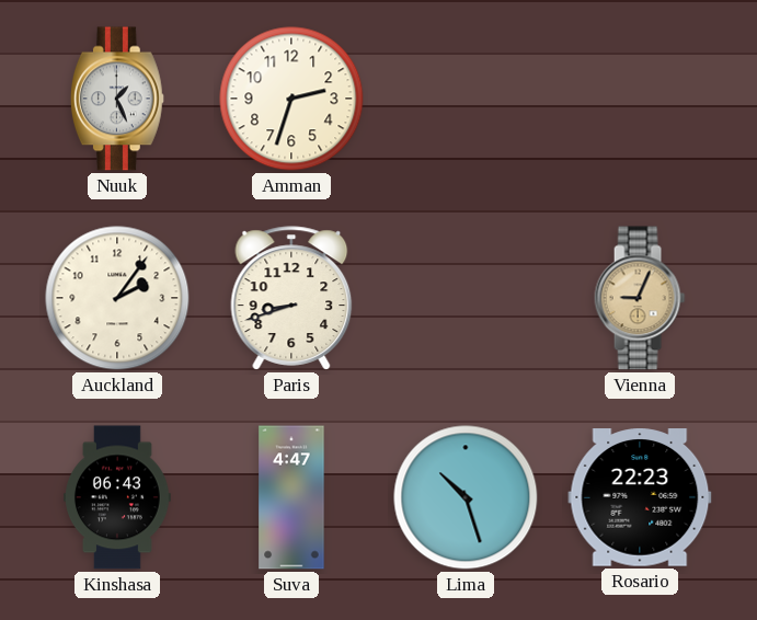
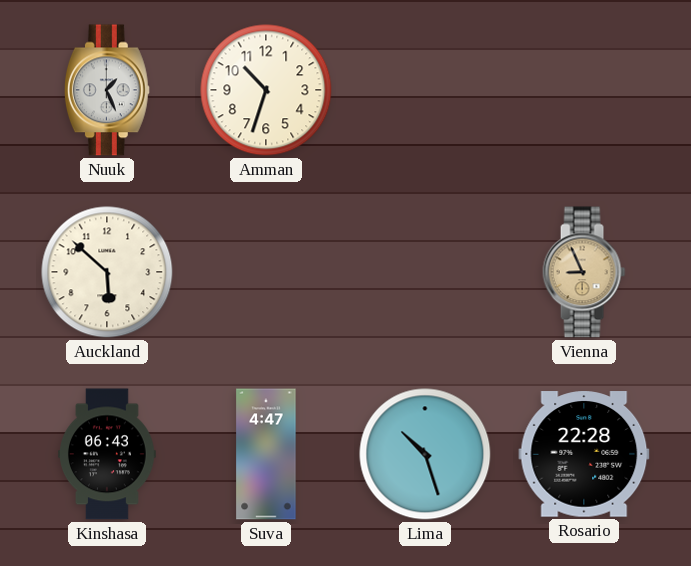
Amman: 2:33 -> 10:33 (266, 90)
Auckland: 2:06 -> 5:52 (107, 272)
Paris: 8:42 -> none (291, 298)
Vienna: 9:04 -> 8:56 (584, 272)
Rosario: 22:23 -> 22:28 (584, 454)
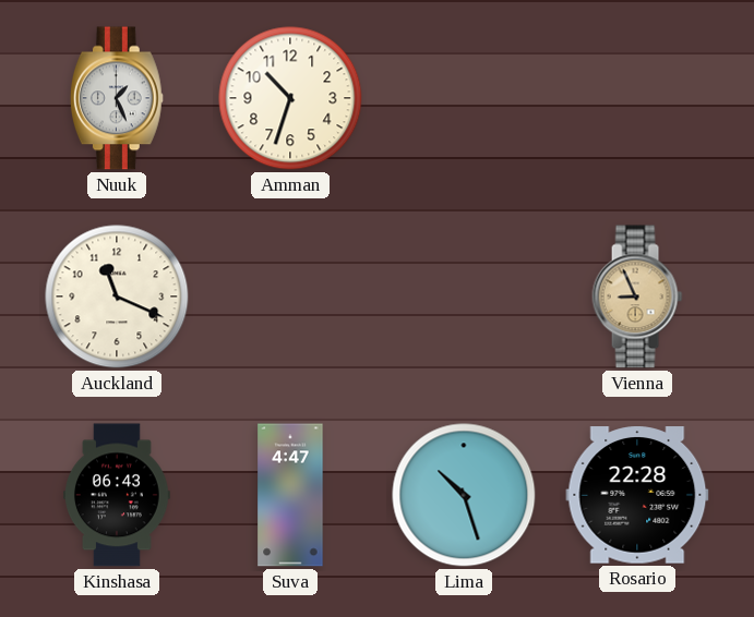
Auckland: 5:52 -> 11:19 (117, 297)
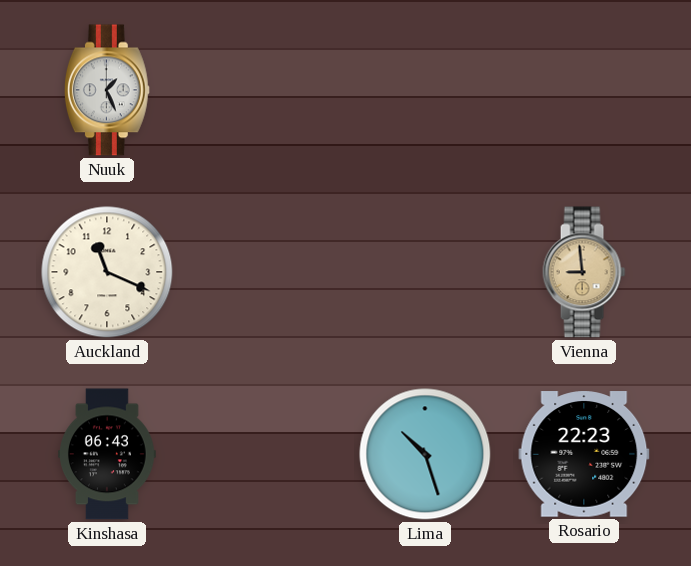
Amman: 10:33 -> none (290, 98)
Vienna: 8:56 -> 8:59 (584, 272)
Suva: 4:47 -> none (290, 495)
Rosario: 22:28 -> 22:23 (584, 454)
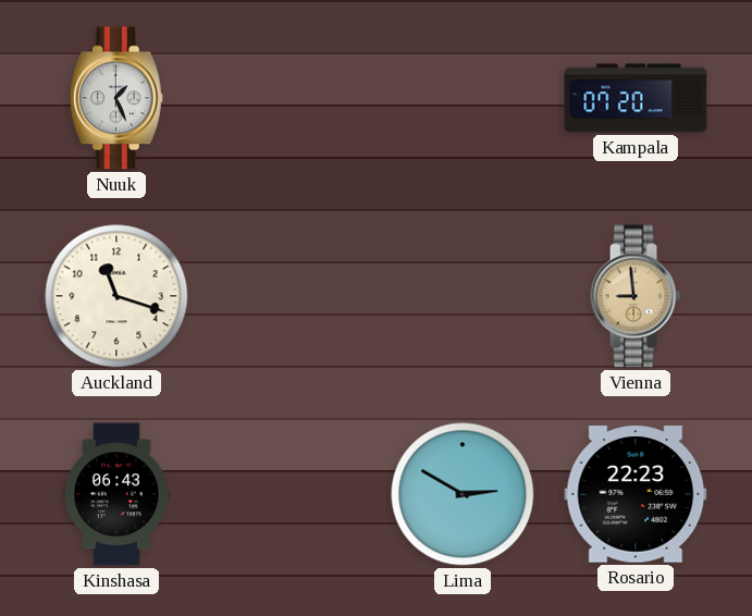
Kampala: none -> 07:20 (636, 98)
Auckland: 11:19 -> 11:18 (116, 296)
Lima: 10:27 -> 2:50 (463, 494)
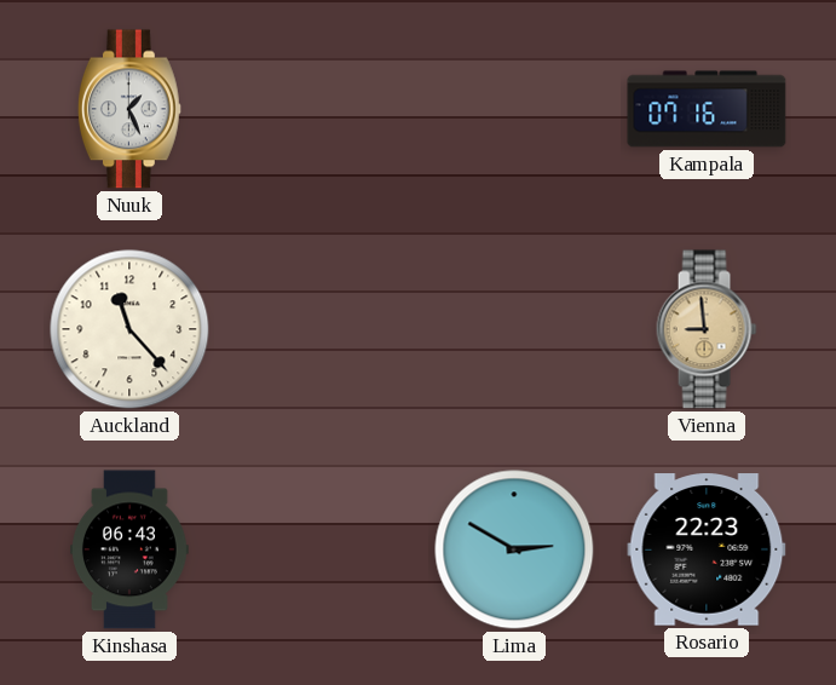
Kampala: 07:20 -> 07:16 (707, 109)
Auckland: 11:18 -> 11:23 (129, 329)
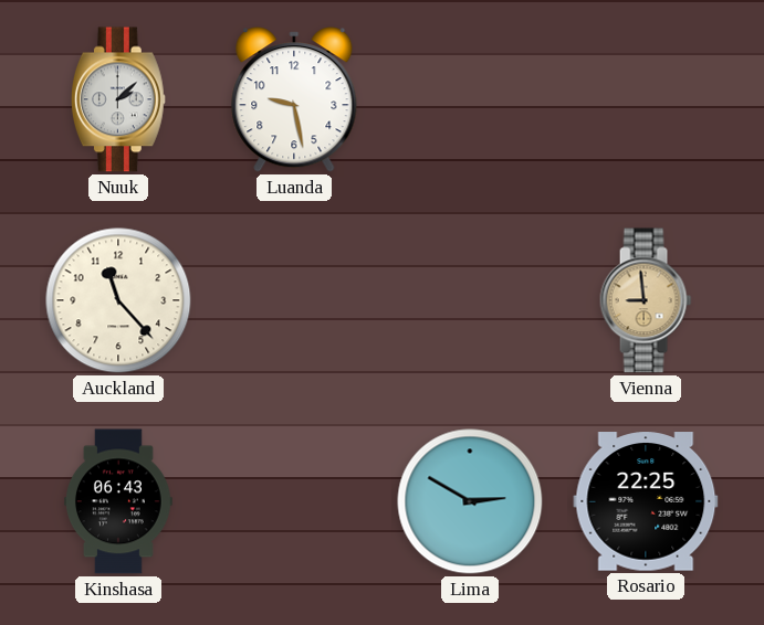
Nuuk: 1:26 -> 2:08 (118, 99)
Luanda: none -> 9:28 (294, 99)
Kampala: 07:16 -> none (707, 109)
Rosario: 22:23 -> 22:25 (646, 501)
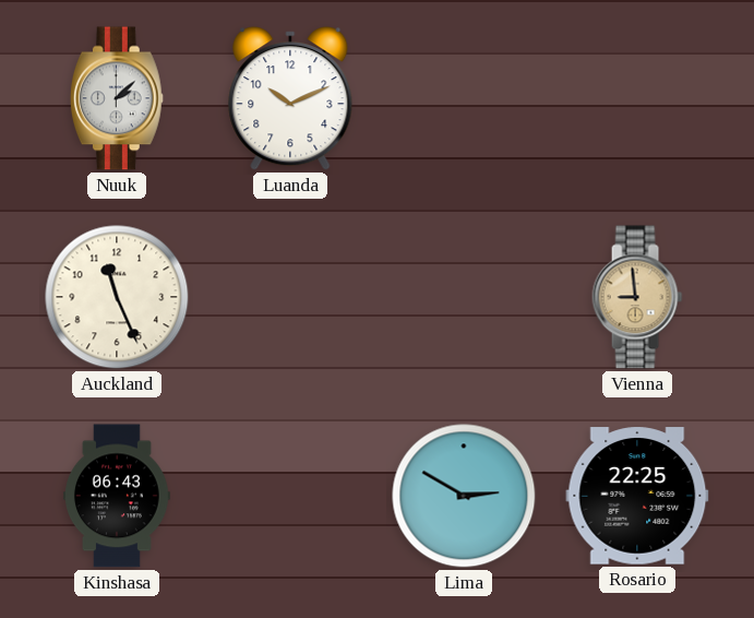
Luanda: 9:28 -> 10:11 (290, 98)
Auckland: 11:23 -> 11:26 (117, 297)
